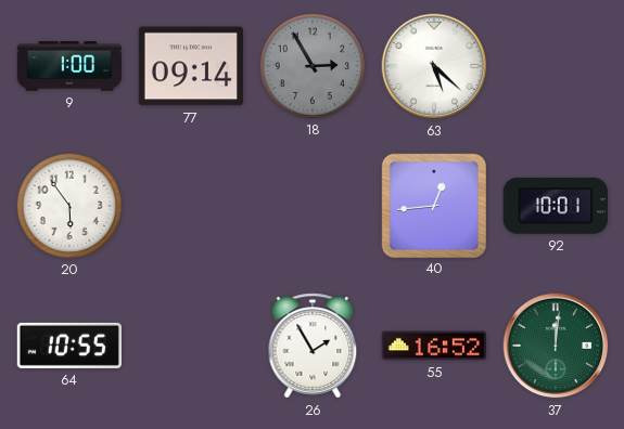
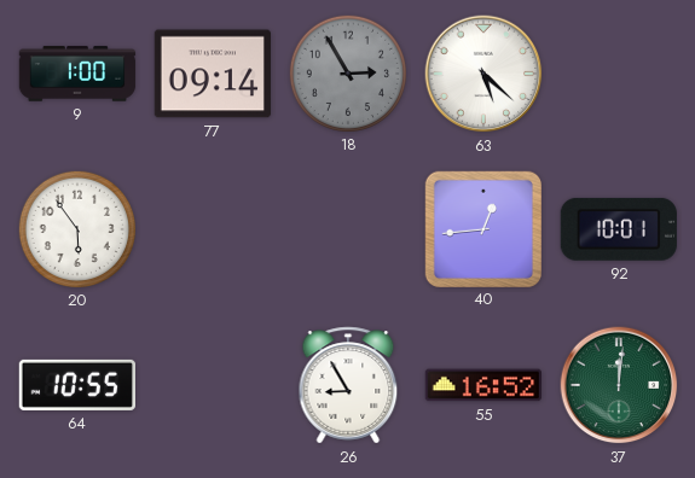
26: 1:55 -> 8:55 (348, 385)
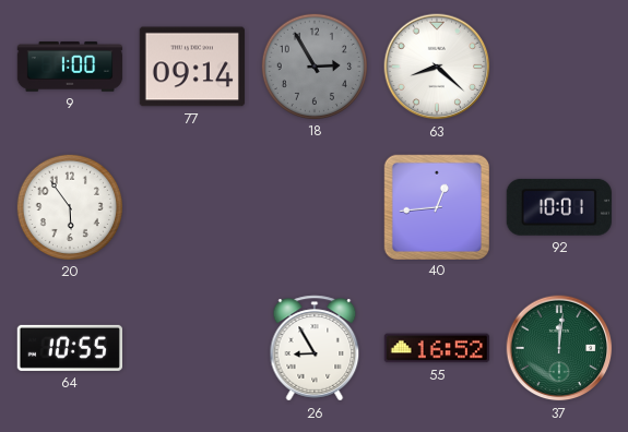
63: 5:22 -> 8:22 (437, 67)
